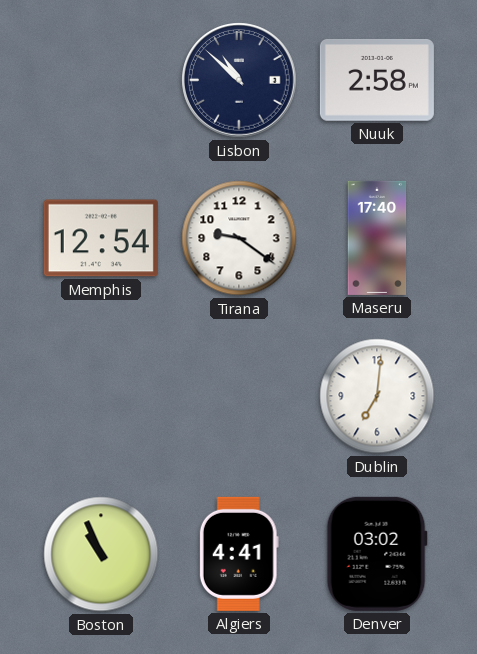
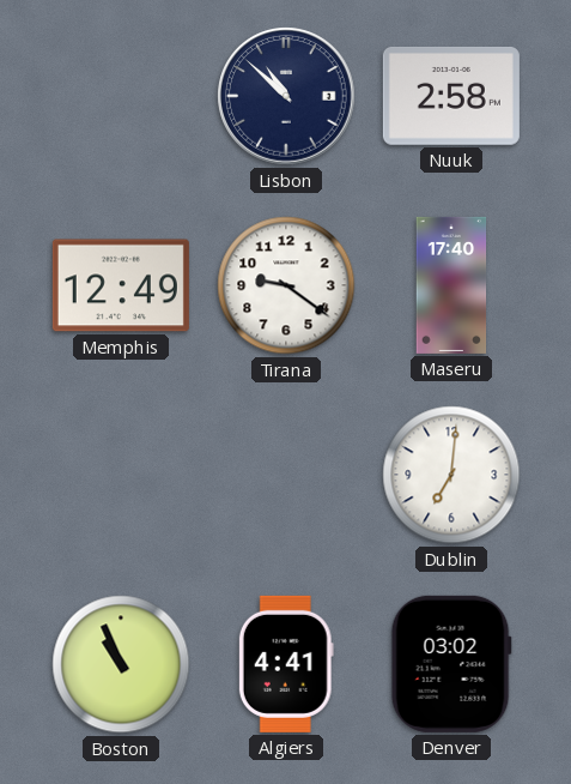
Memphis: 12:54 -> 12:49 (121, 285)
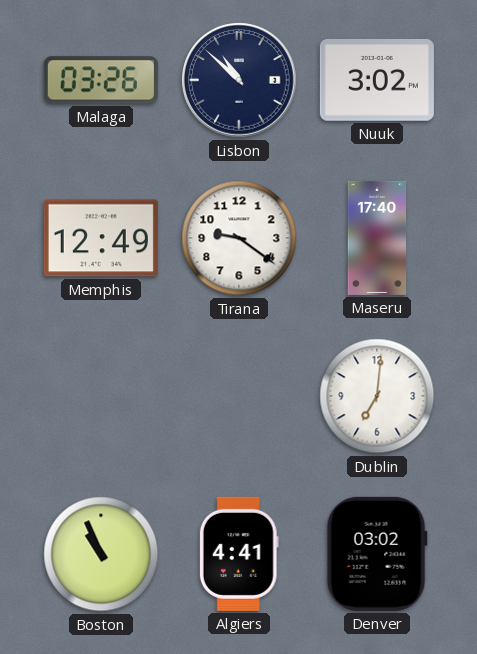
Malaga: none -> 03:26 (101, 80)
Nuuk: 2:58 -> 3:02 (377, 80)
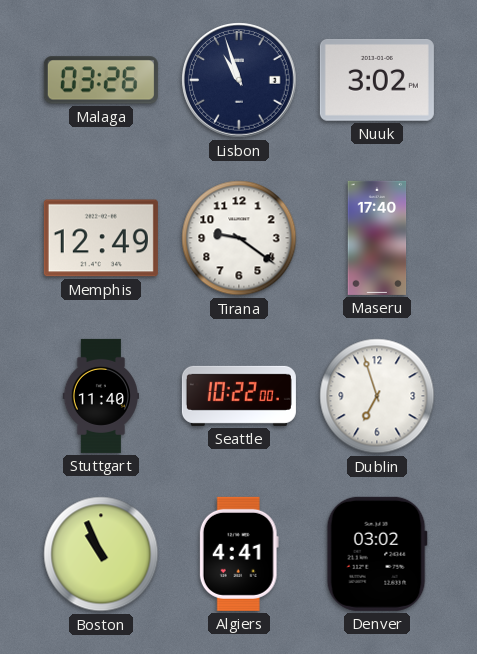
Lisbon: 10:52 -> 10:57 (239, 80)
Stuttgart: none -> 11:40 (101, 396)
Seattle: none -> 10:22 (239, 396)
Dublin: 7:01 -> 6:57 (377, 396)
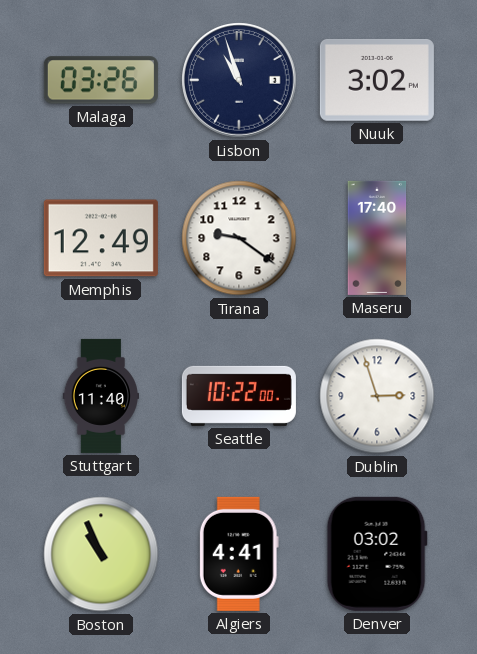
Dublin: 6:57 -> 2:57 (377, 396)
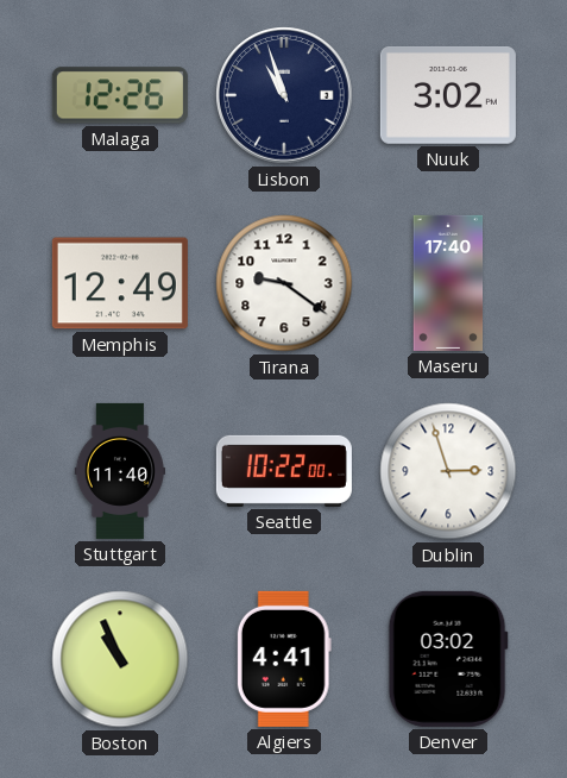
Malaga: 03:26 -> 12:26 (120, 95)
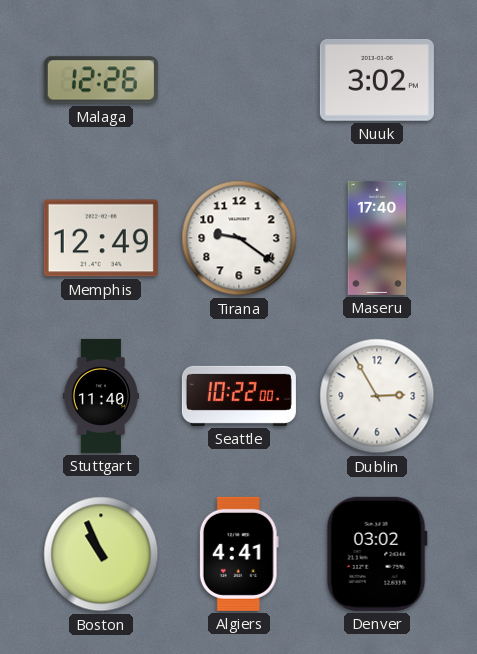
Lisbon: 10:57 -> none (284, 95)
Dublin: 2:57 -> 2:55 (377, 396)
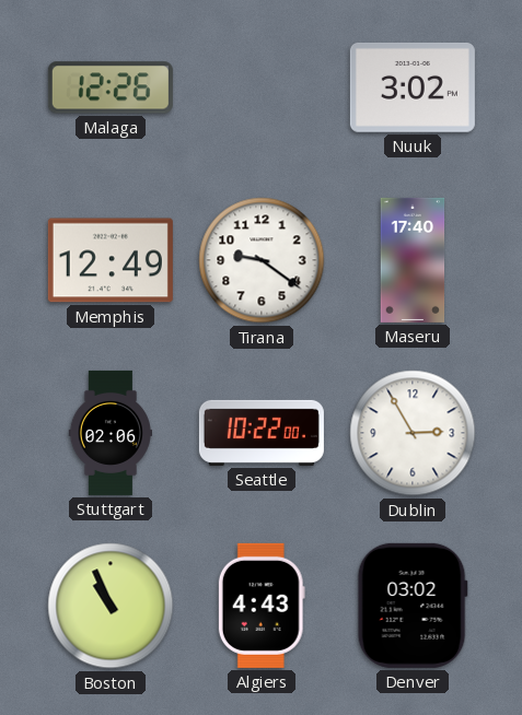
Stuttgart: 11:40 -> 02:06 (111, 433)
Algiers: 4:41 -> 4:43 (262, 606)
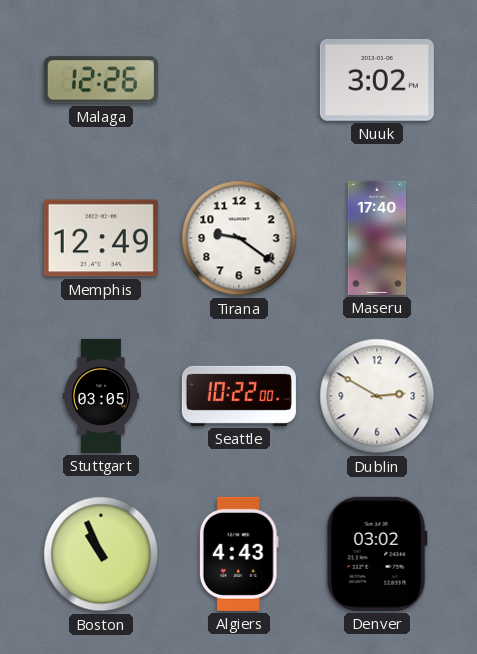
Stuttgart: 02:06 -> 03:05 (101, 396)
Dublin: 2:55 -> 2:50 (377, 396)
